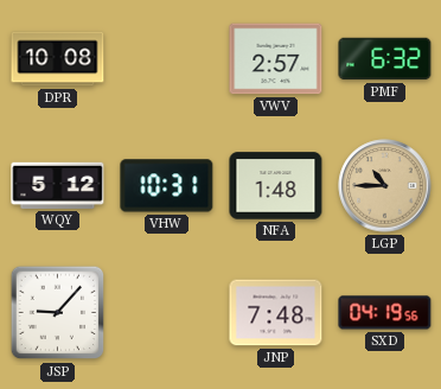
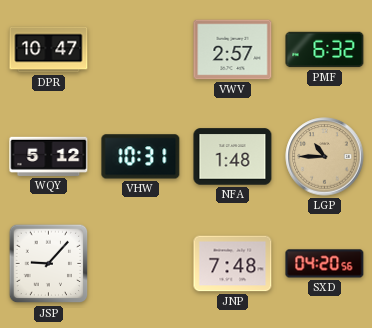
DPR: 10:08 -> 10:47 (49, 50)
SXD: 04:19 -> 04:20 (325, 264)
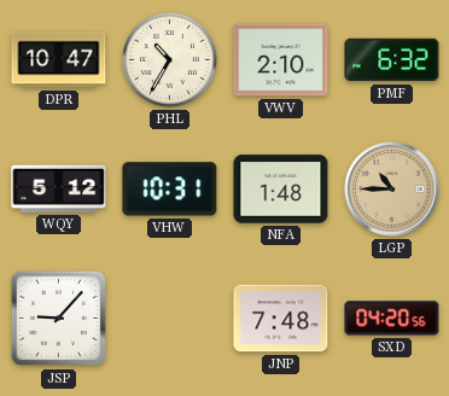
PHL: none -> 10:35 (170, 60)
VWV: 2:57 -> 2:10 (281, 60)
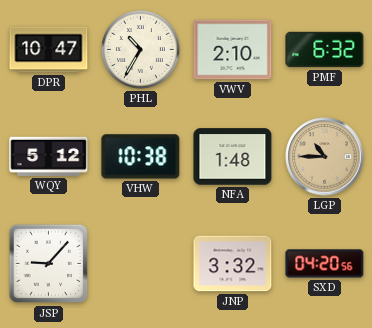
VHW: 10:31 -> 10:38 (141, 157)
JNP: 7:48 -> 3:32 (233, 264)
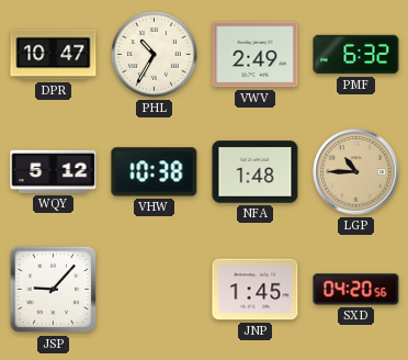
VWV: 2:10 -> 2:49 (256, 55)
JNP: 3:32 -> 1:45 (256, 290)
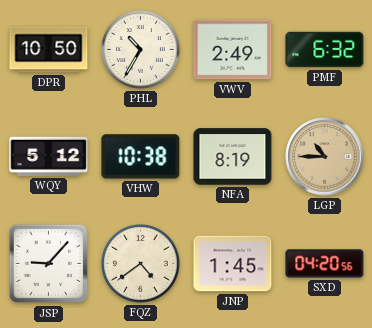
DPR: 10:47 -> 10:50 (49, 50)
NFA: 1:48 -> 8:19 (233, 157)
FQZ: none -> 4:39 (141, 264)
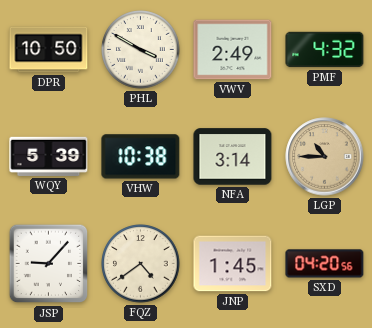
PHL: 10:35 -> 3:50 (141, 50)
PMF: 6:32 -> 4:32 (325, 50)
WQY: 5:12 -> 5:39 (49, 156)
NFA: 8:19 -> 3:14 (233, 157)
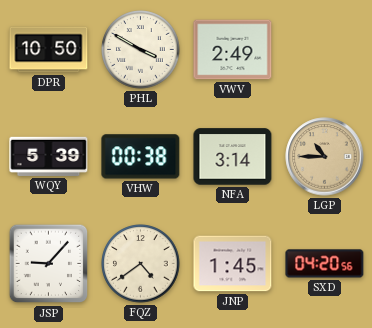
PMF: 4:32 -> none (325, 50)
VHW: 10:38 -> 00:38 (141, 157)
